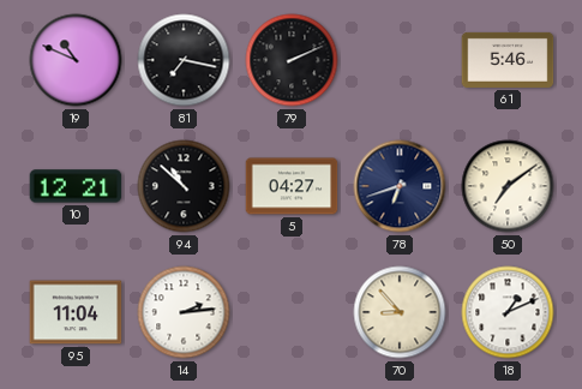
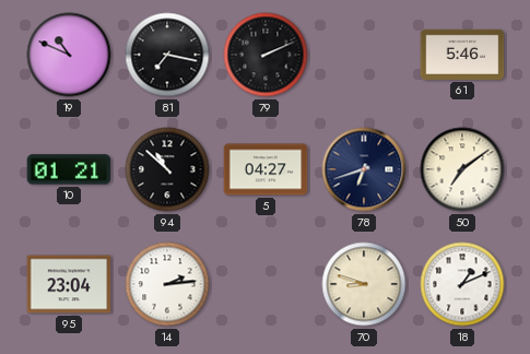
10: 12:21 -> 01:21 (69, 169)
95: 11:04 -> 23:04 (69, 284)
70: 8:53 -> 8:48 (364, 284)
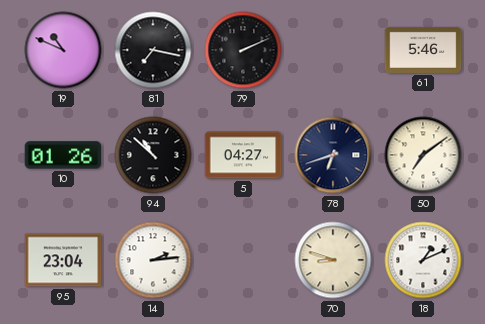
10: 01:21 -> 01:26 (63, 155)
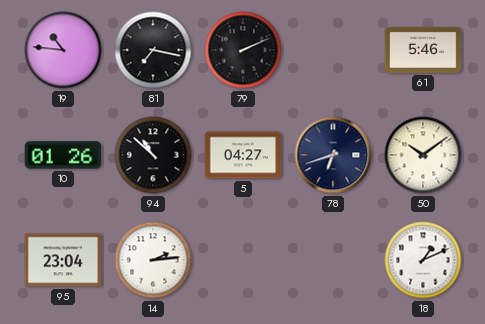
19: 10:49 -> 10:46 (63, 50)
50: 7:09 -> 10:09 (423, 155)
70: 8:48 -> none (333, 260)
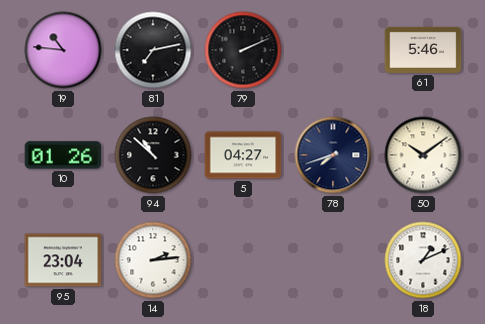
81: 7:17 -> 7:13 (153, 50)
78: 6:42 -> 7:42 (333, 155)
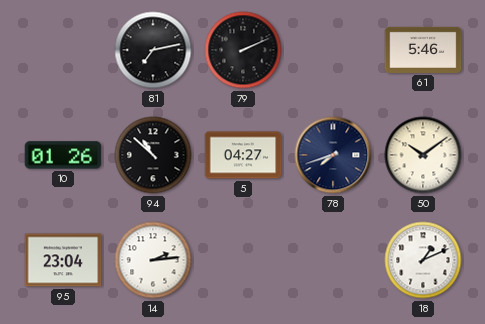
19: 10:46 -> none (63, 50)
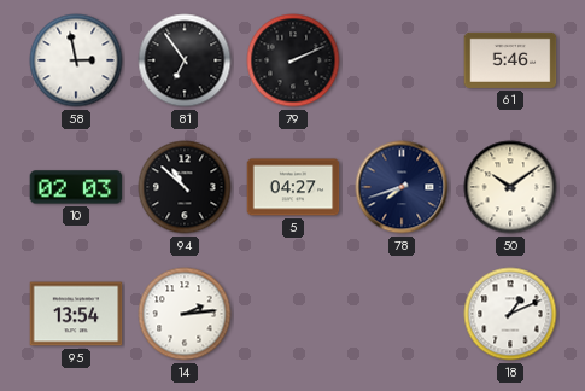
58: none -> 2:58 (76, 60)
81: 7:13 -> 6:54 (185, 60)
10: 01:26 -> 02:03 (76, 187)
95: 23:04 -> 13:54 (76, 314)
